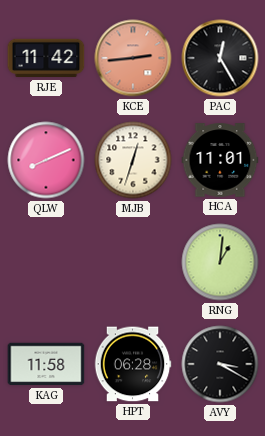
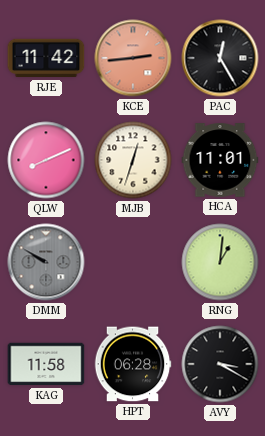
DMM: none -> 9:50 (46, 262)
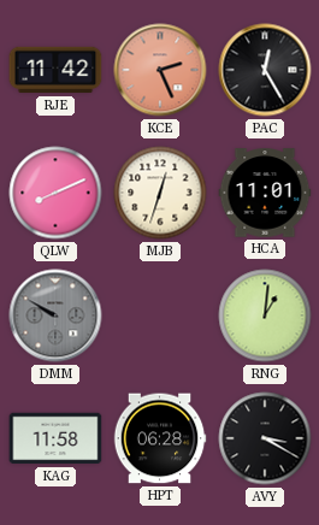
KCE: 2:44 -> 2:26 (160, 70)
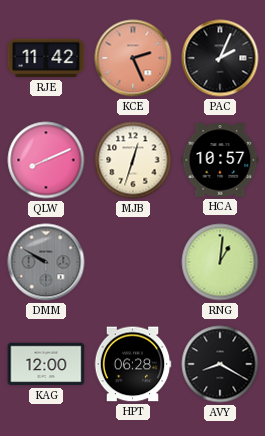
PAC: 12:25 -> 2:04 (220, 58)
HCA: 11:01 -> 10:57 (220, 160)
KAG: 11:58 -> 12:00 (46, 364)
AVY: 3:20 -> 8:20 (220, 364)
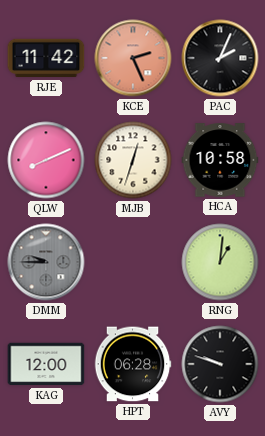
HCA: 10:57 -> 10:58 (220, 160)
DMM: 9:50 -> 9:45 (46, 262)
AVY: 8:20 -> 9:48 (220, 364)
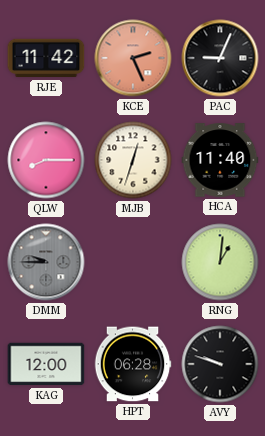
PAC: 2:04 -> 9:04 (220, 58)
QLW: 8:11 -> 8:15 (46, 160)
HCA: 10:58 -> 11:40 (220, 160)
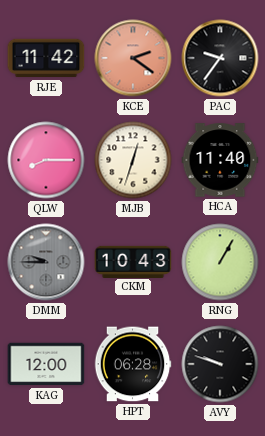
KCE: 2:26 -> 2:21 (133, 58)
PAC: 9:04 -> 9:36 (220, 58)
CKM: none -> 10:43 (133, 261)
RNG: 1:01 -> 1:05 (220, 262)
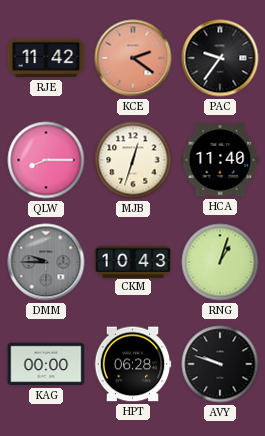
RNG: 1:05 -> 1:03 (220, 262)
KAG: 12:00 -> 00:00 (46, 364)
